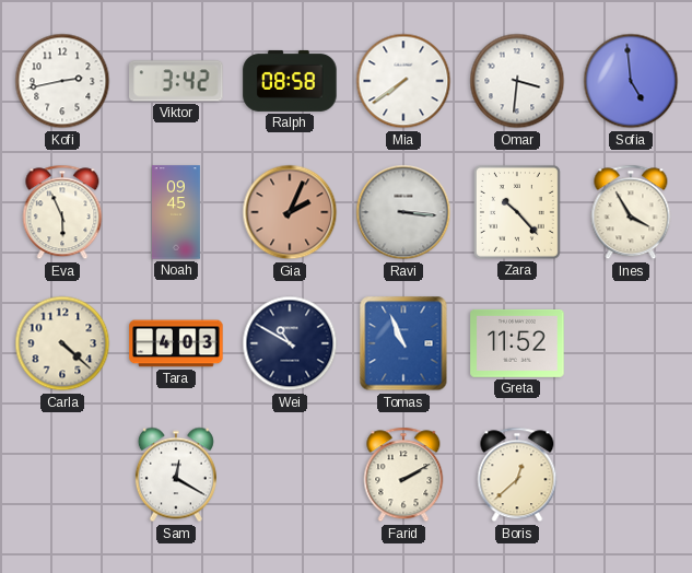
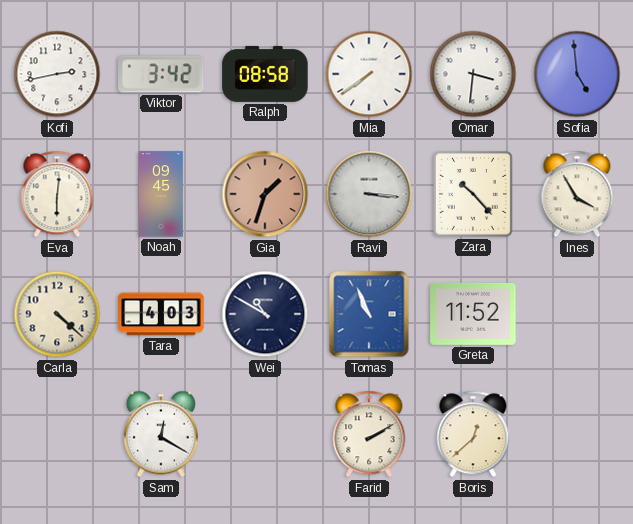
Eva: 5:56 -> 6:01 (57, 194)
Gia: 2:04 -> 1:33 (265, 194)
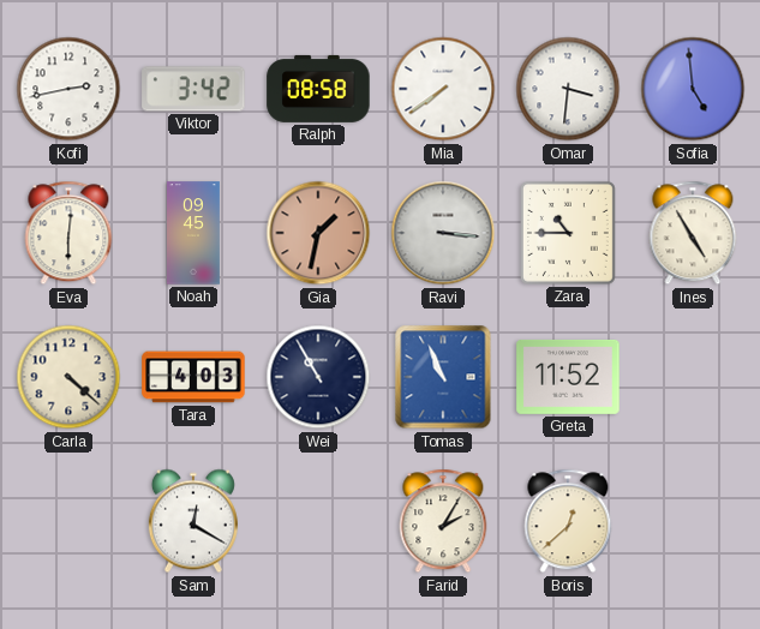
Gia: 1:33 -> 1:32 (318, 233)
Zara: 10:23 -> 10:45 (568, 233)
Ines: 3:55 -> 4:55 (693, 233)
Wei: 10:50 -> 10:55 (318, 377)
Farid: 2:10 -> 2:05 (443, 521)
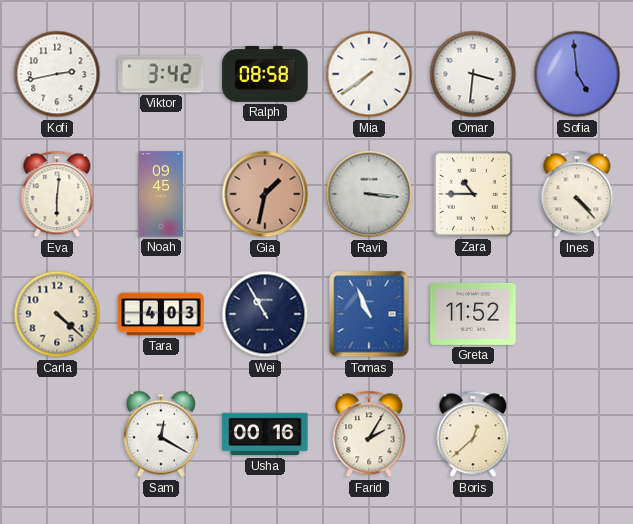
Ines: 4:55 -> 4:23 (577, 194)
Usha: none -> 00:16 (265, 434)
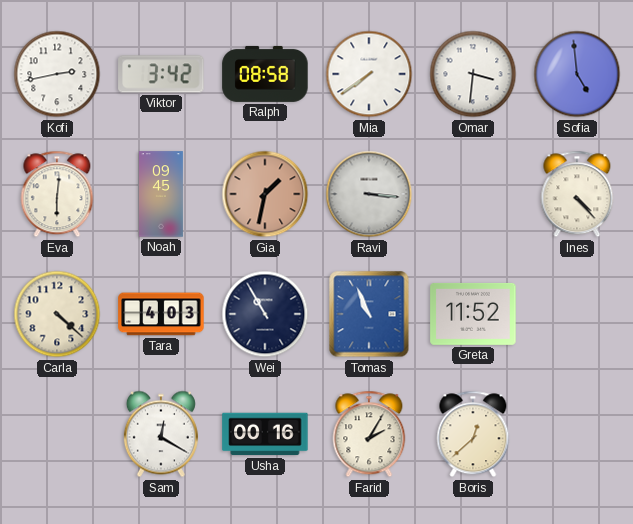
Zara: 10:45 -> none (473, 194)
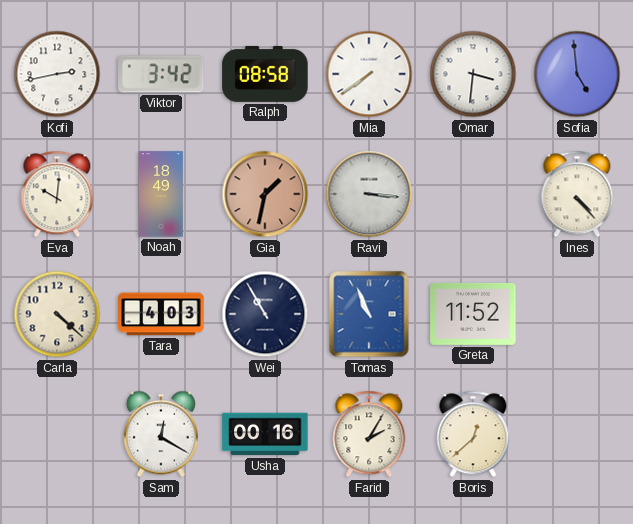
Eva: 6:01 -> 10:01 (57, 194)
Noah: 09:45 -> 18:49 (162, 194)
